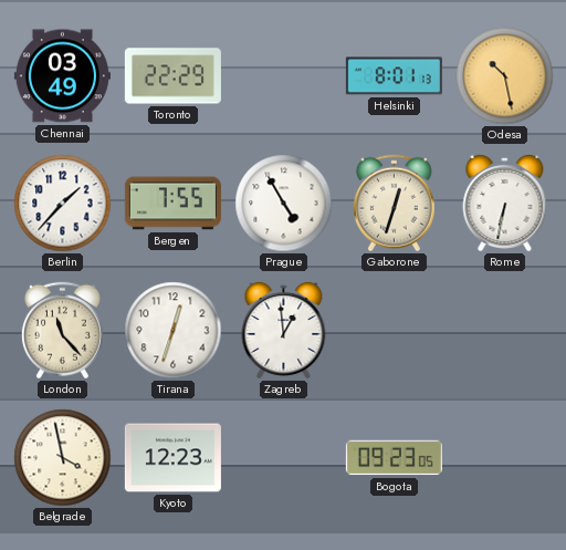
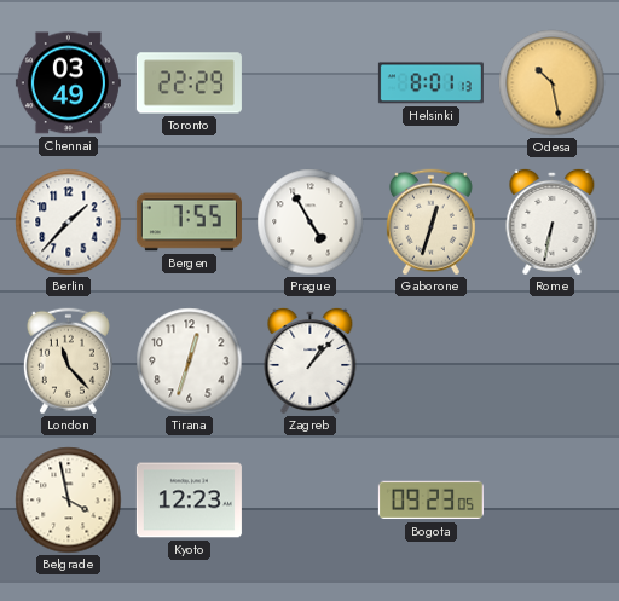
Zagreb: 12:59 -> 1:07 (311, 360)
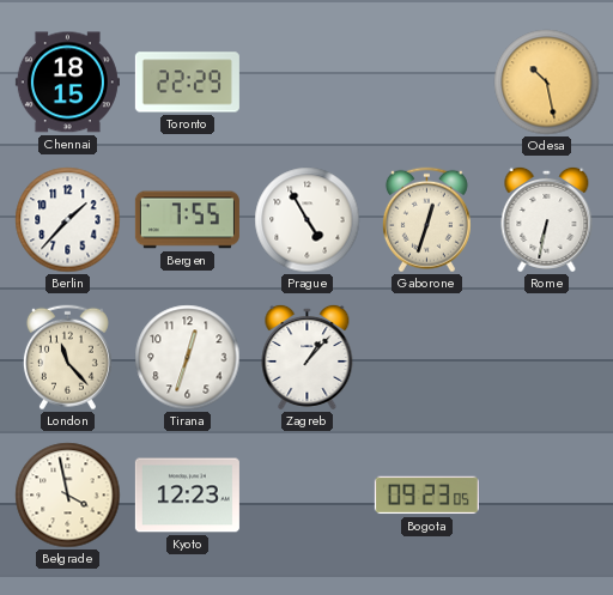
Chennai: 03:49 -> 18:15 (67, 83)
Helsinki: 8:01 -> none (430, 83)
